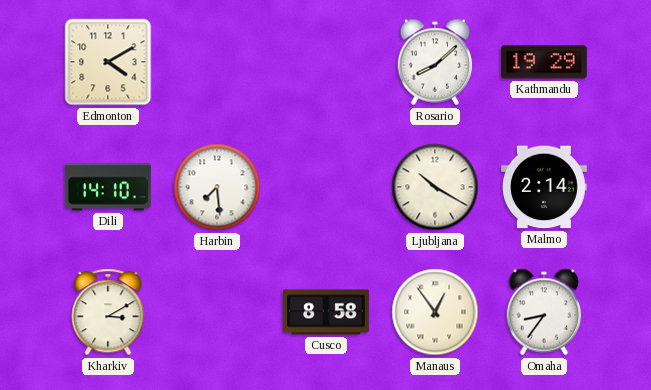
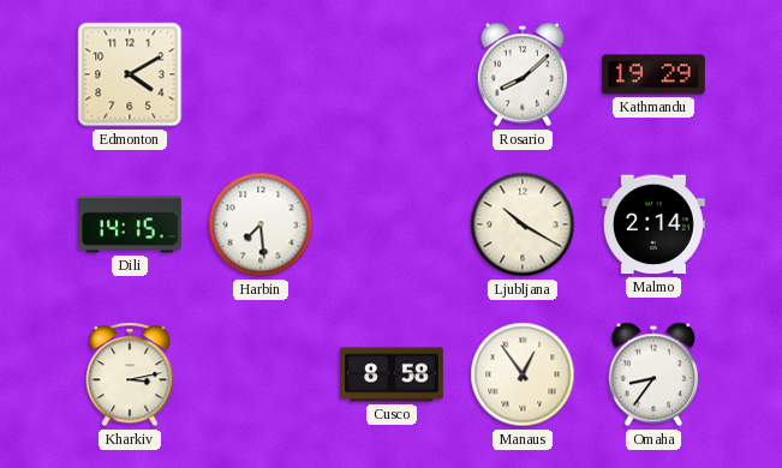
Dili: 14:10 -> 14:15 (130, 224)
Kharkiv: 3:10 -> 3:13 (130, 374)
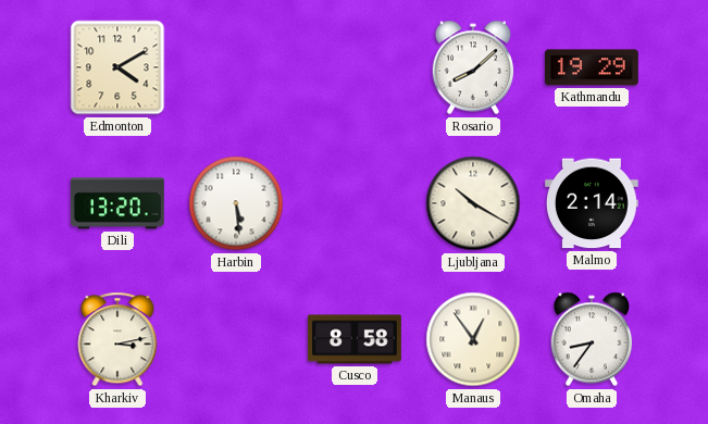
Dili: 14:15 -> 13:20 (117, 203)
Harbin: 7:29 -> 5:29 (236, 203)
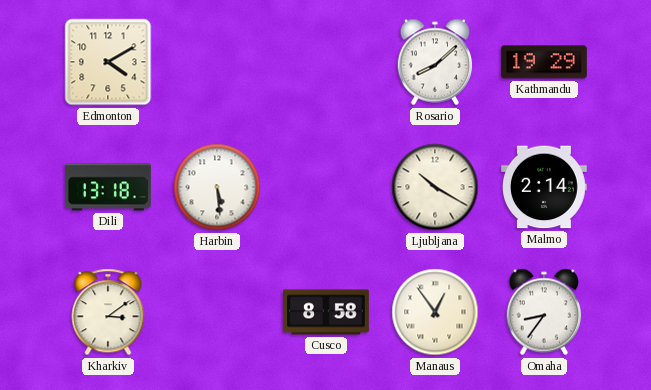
Dili: 13:20 -> 13:18 (108, 187)
Kharkiv: 3:13 -> 3:09 (108, 312)
